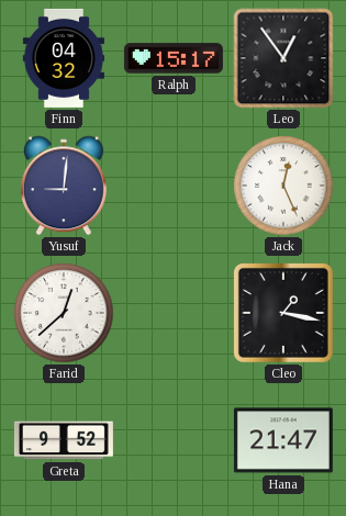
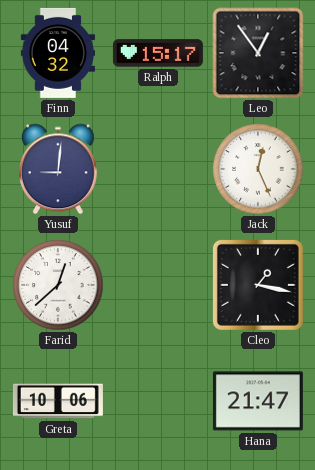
Greta: 9:52 -> 10:06 (58, 401)
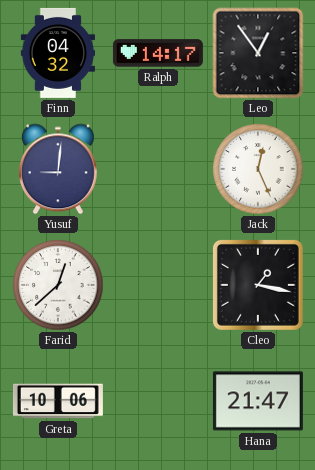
Ralph: 15:17 -> 14:17 (158, 53)
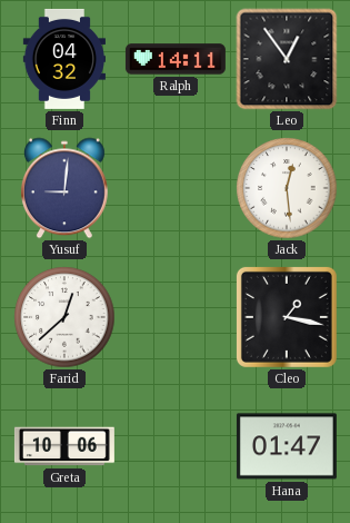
Ralph: 14:17 -> 14:11 (176, 59)
Jack: 12:26 -> 12:29 (287, 188)
Hana: 21:47 -> 01:47 (287, 446)
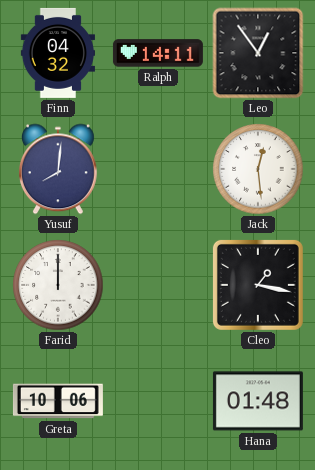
Yusuf: 9:01 -> 8:01 (58, 169)
Farid: 12:38 -> 12:00 (58, 285)
Hana: 01:47 -> 01:48 (258, 401)
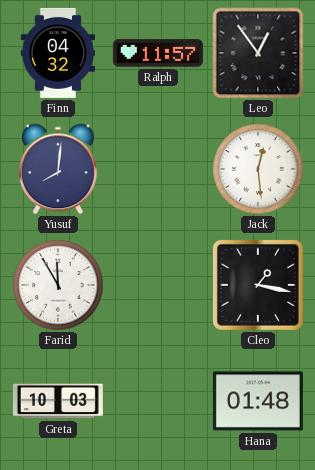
Ralph: 14:11 -> 11:57 (158, 53)
Farid: 12:00 -> 11:55 (58, 285)
Greta: 10:06 -> 10:03 (58, 401)
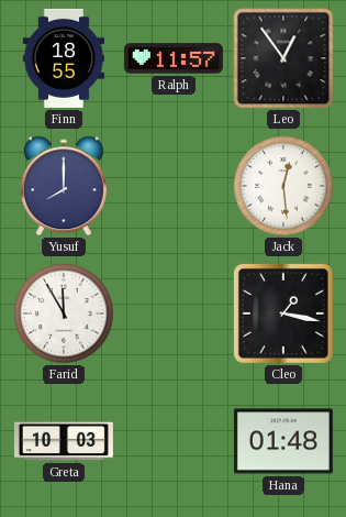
Finn: 04:32 -> 18:55 (63, 58)
Yusuf: 8:01 -> 8:00 (64, 186)
